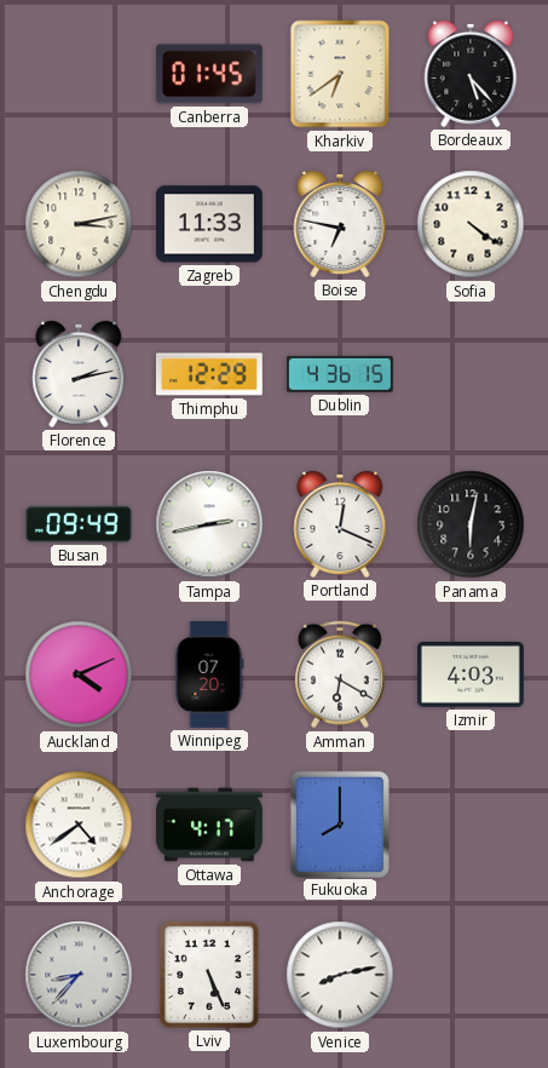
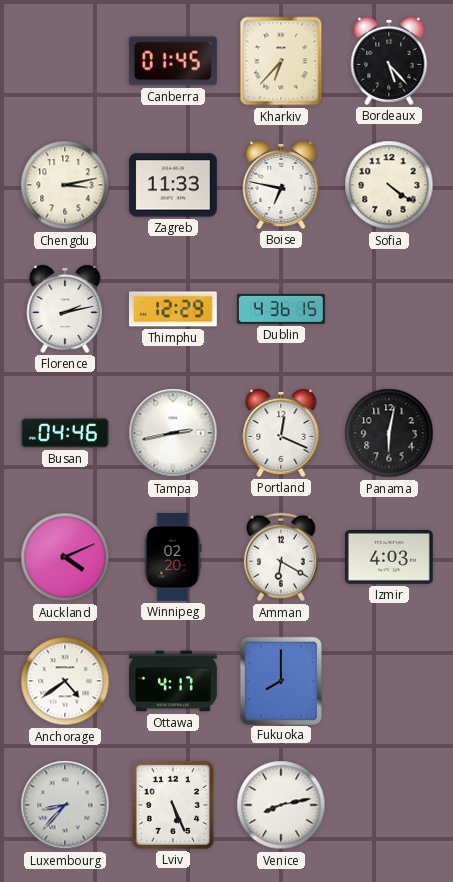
Kharkiv: 6:39 -> 6:37 (281, 61)
Busan: 09:49 -> 04:46 (65, 433)
Winnipeg: 07:20 -> 02:20 (173, 557)
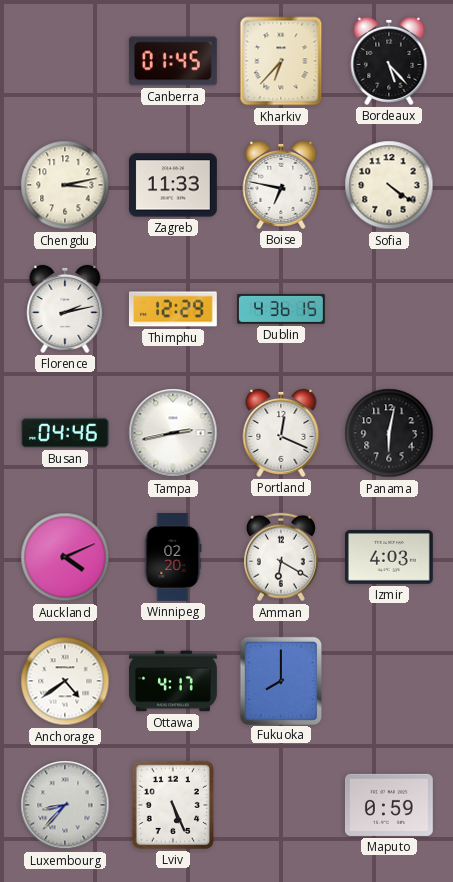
Venice: 8:13 -> none (281, 805)
Maputo: none -> 0:59 (389, 805)
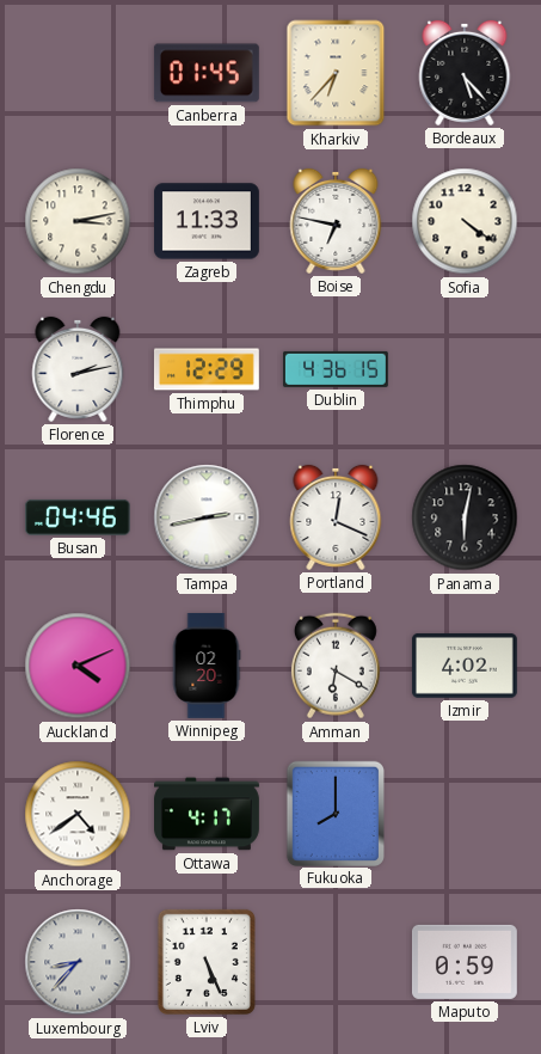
Izmir: 4:03 -> 4:02 (465, 666)
